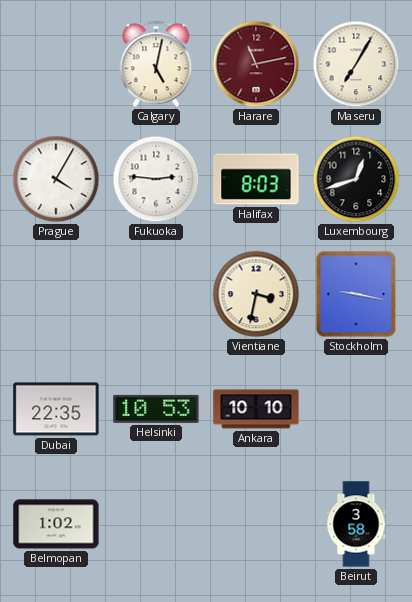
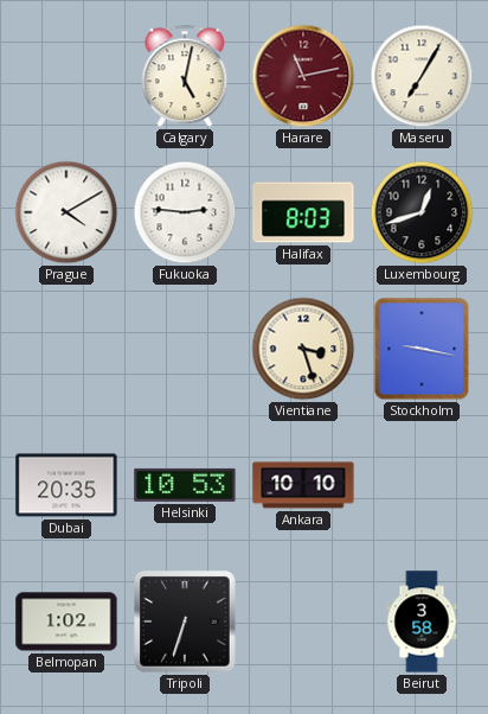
Prague: 4:05 -> 4:10 (66, 212)
Vientiane: 3:32 -> 3:27 (303, 349)
Dubai: 22:35 -> 20:35 (66, 485)
Tripoli: none -> 6:33 (185, 621)
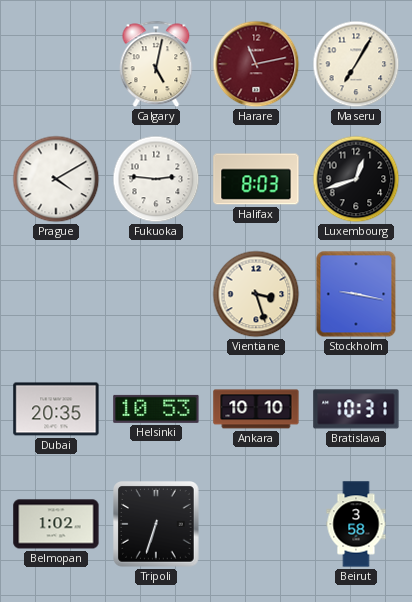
Bratislava: none -> 10:31 (356, 409)
